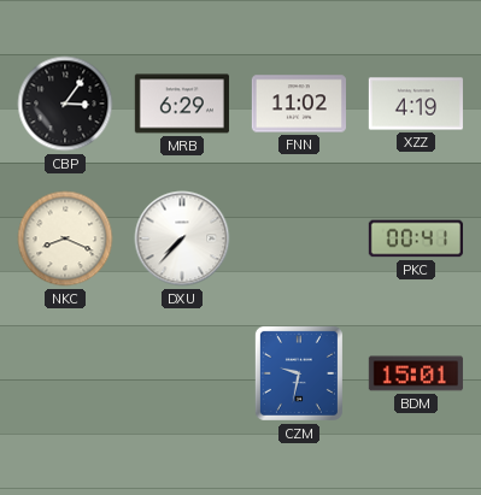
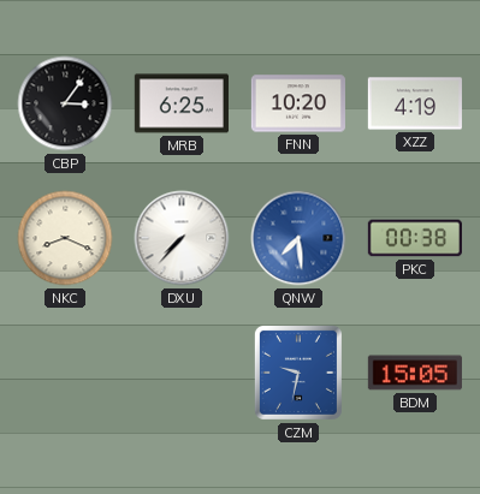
MRB: 6:29 -> 6:25 (182, 103)
FNN: 11:02 -> 10:20 (298, 103)
QNW: none -> 7:29 (298, 238)
PKC: 00:41 -> 00:38 (415, 238)
BDM: 15:01 -> 15:05 (415, 373)
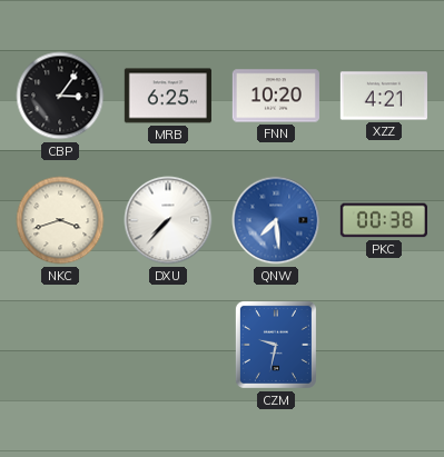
XZZ: 4:19 -> 4:21 (384, 96)
NKC: 8:19 -> 3:42 (60, 220)
BDM: 15:05 -> none (415, 373)
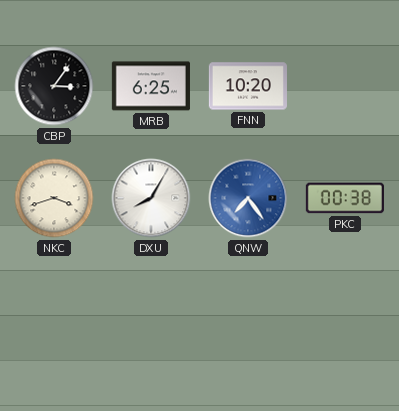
XZZ: 4:21 -> none (384, 96)
DXU: 7:37 -> 8:05 (151, 198)
QNW: 7:29 -> 7:24 (248, 198)
CZM: 9:32 -> none (276, 345)
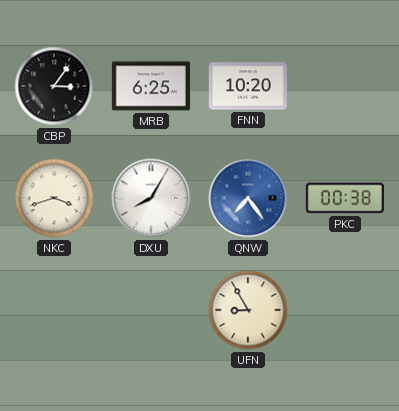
UFN: none -> 8:55 (248, 310)
